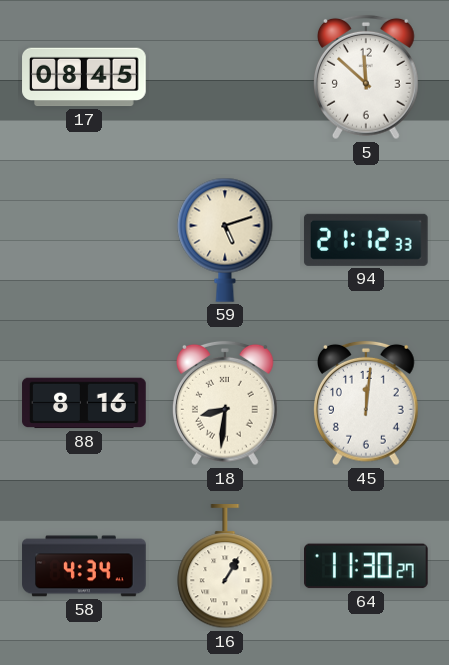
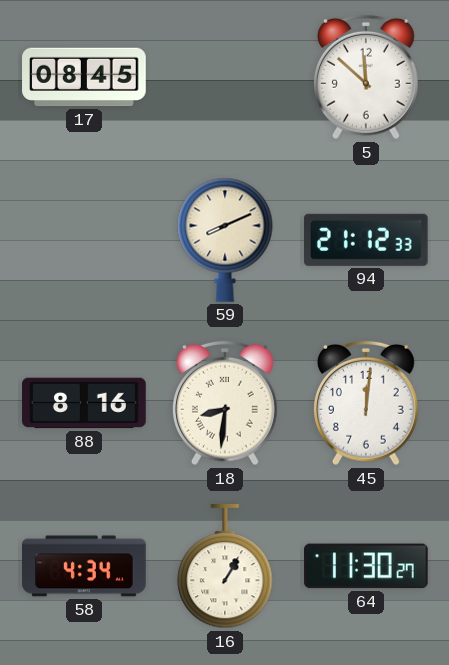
59: 5:12 -> 8:11 (225, 240)
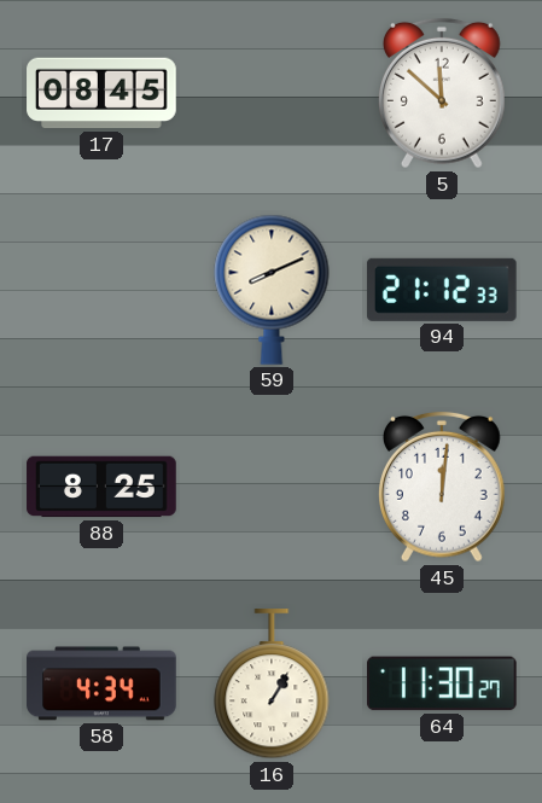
88: 8:16 -> 8:25 (101, 487)
18: 8:31 -> none (226, 403)
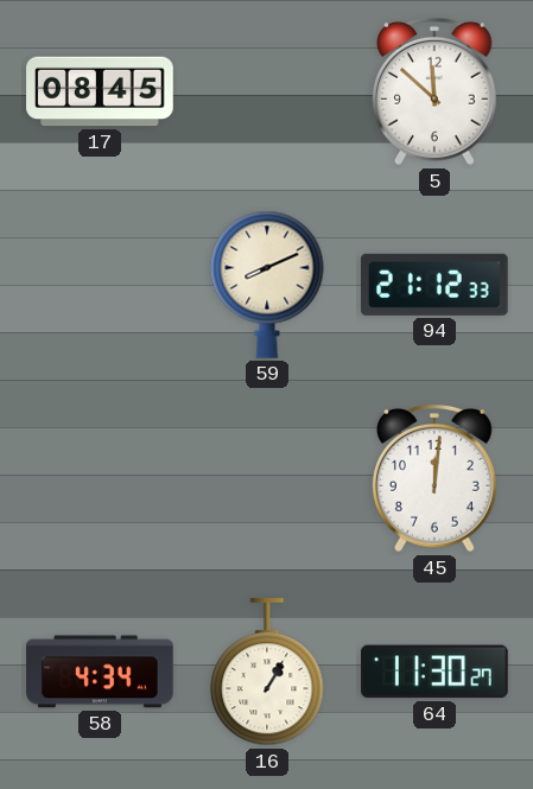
88: 8:25 -> none (101, 487)
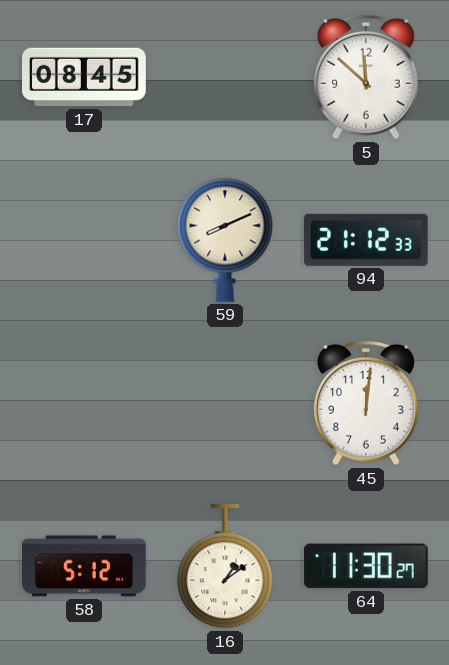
58: 4:34 -> 5:12 (84, 566)
16: 1:05 -> 1:09 (225, 567)
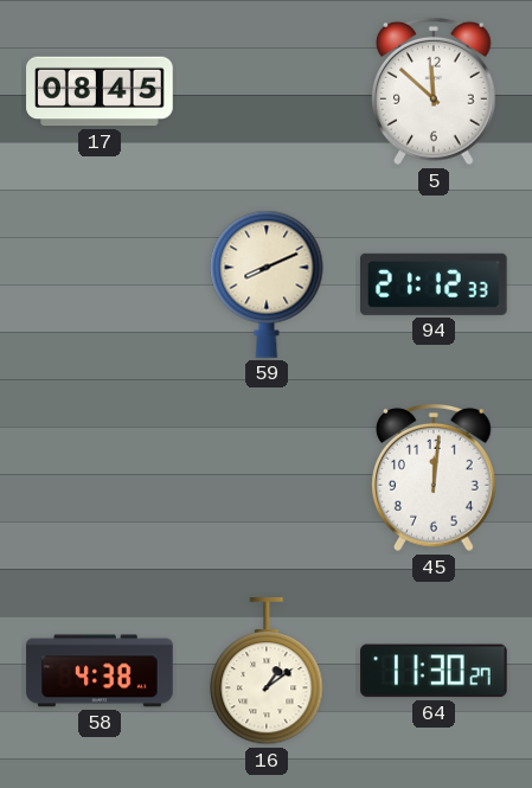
58: 5:12 -> 4:38 (100, 671)
